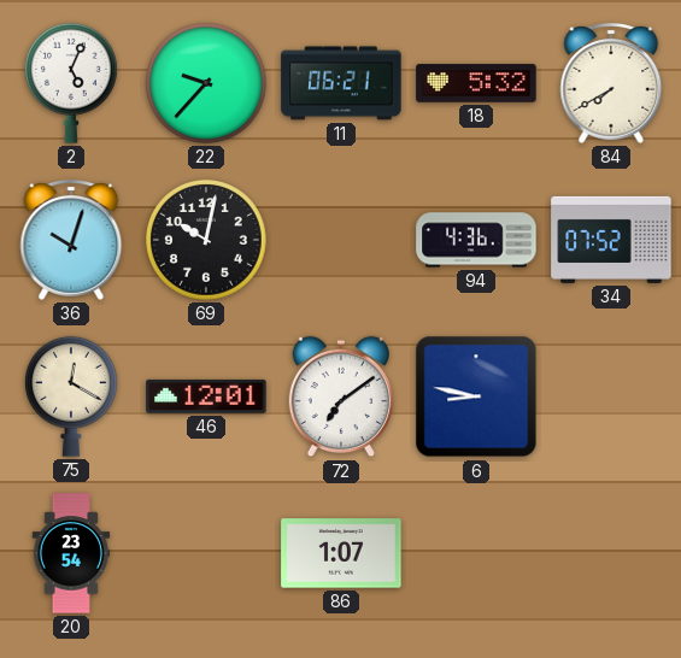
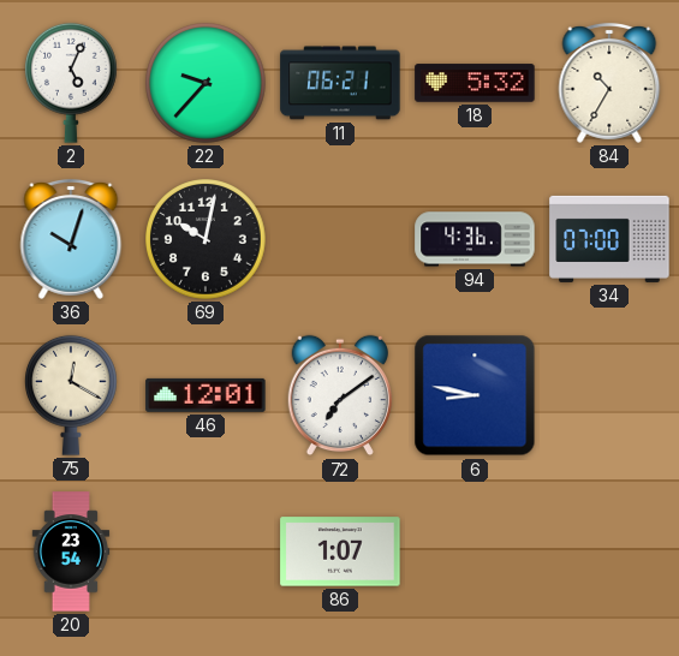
84: 7:40 -> 10:35 (609, 83)
34: 07:52 -> 07:00 (609, 239)
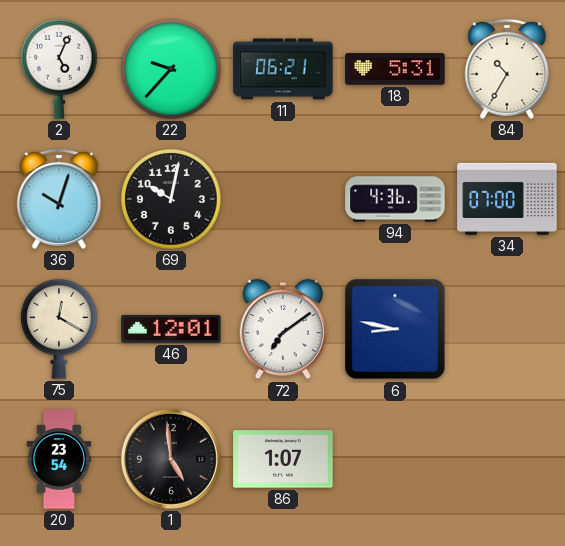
18: 5:32 -> 5:31 (395, 69)
1: none -> 4:59 (171, 459)
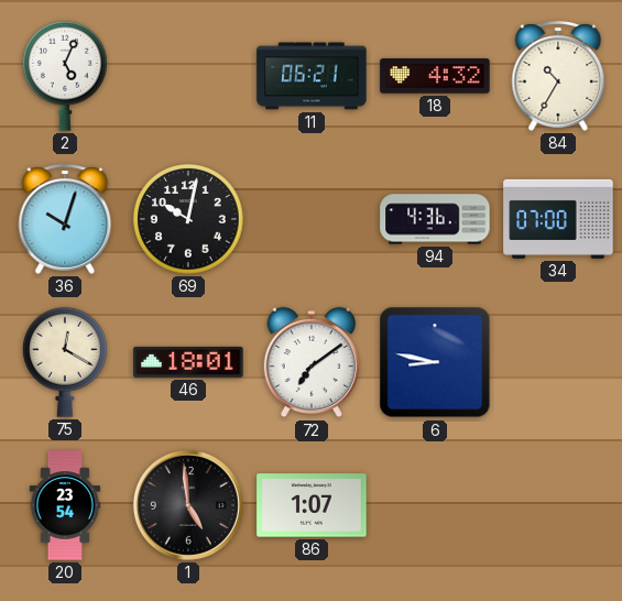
22: 9:37 -> none (171, 69)
18: 5:31 -> 4:32 (435, 76)
46: 12:01 -> 18:01 (188, 362)
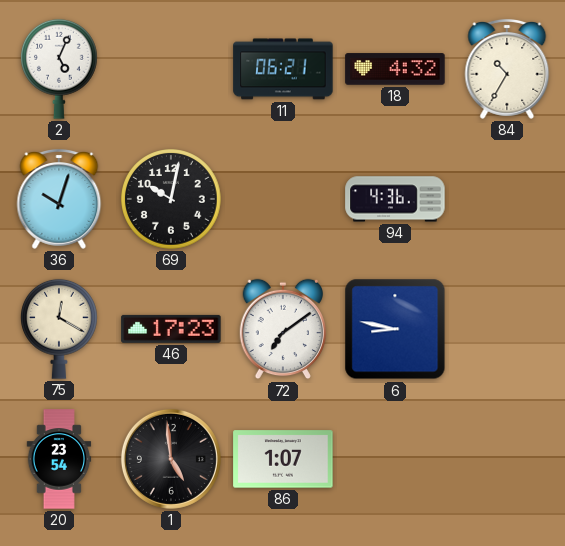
34: 07:00 -> none (558, 219)
46: 18:01 -> 17:23 (171, 329)
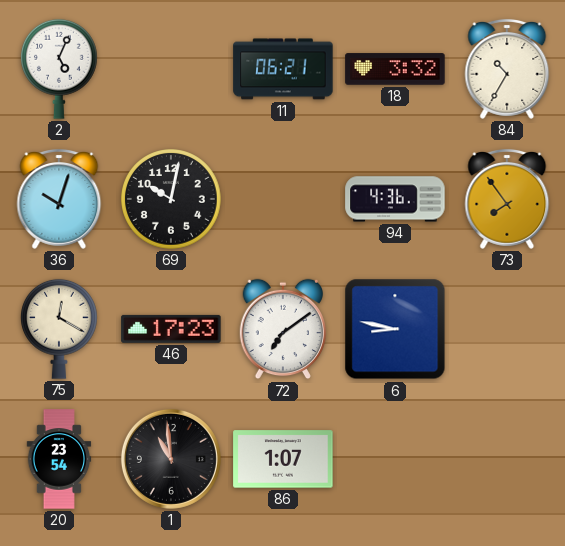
18: 4:32 -> 3:32 (395, 69)
73: none -> 7:54 (507, 199)
1: 4:59 -> 10:59 (171, 459)
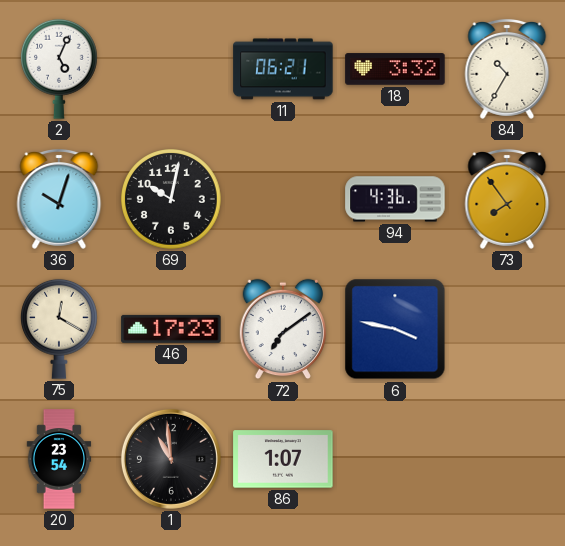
6: 8:47 -> 3:47 (395, 329)
